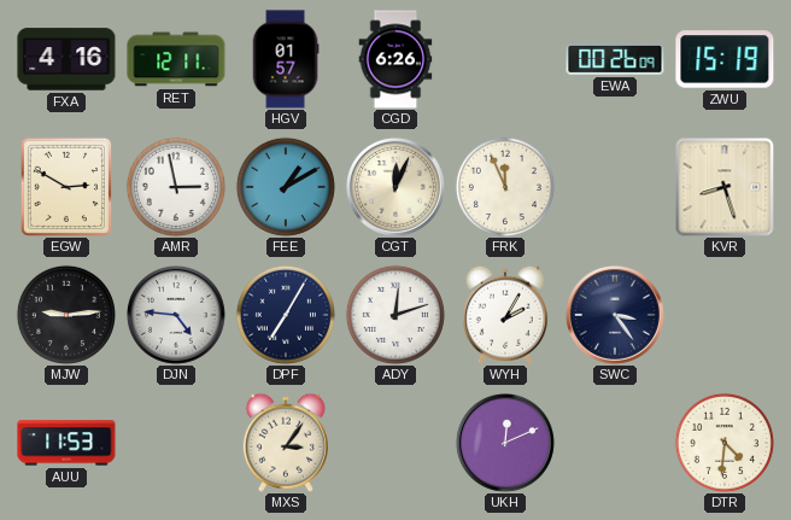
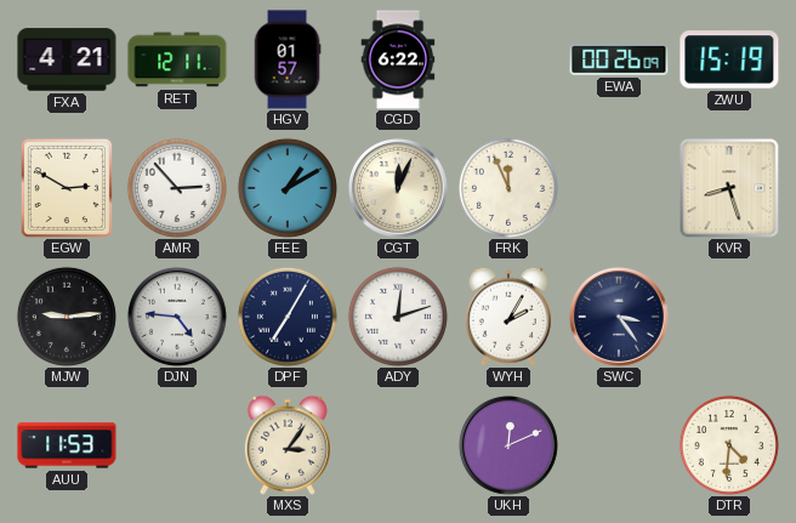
FXA: 4:16 -> 4:21 (67, 59)
CGD: 6:26 -> 6:22 (398, 59)
AMR: 2:58 -> 2:53 (177, 188)
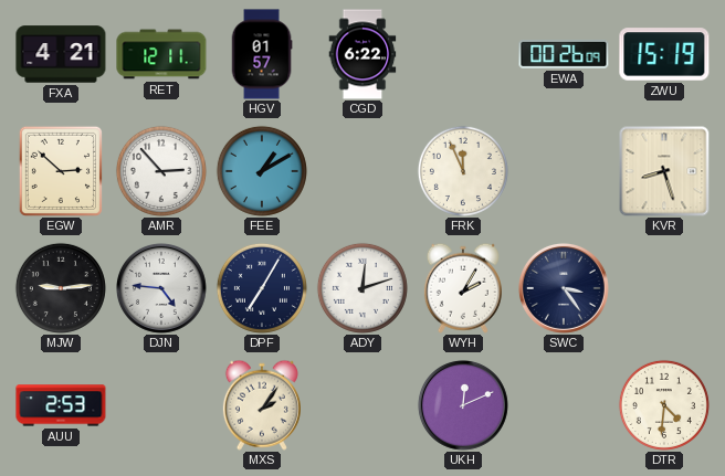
EGW: 2:50 -> 2:52 (61, 171)
CGT: 12:04 -> none (398, 188)
AUU: 11:53 -> 2:53 (61, 405)
MXS: 3:06 -> 2:06 (262, 405)
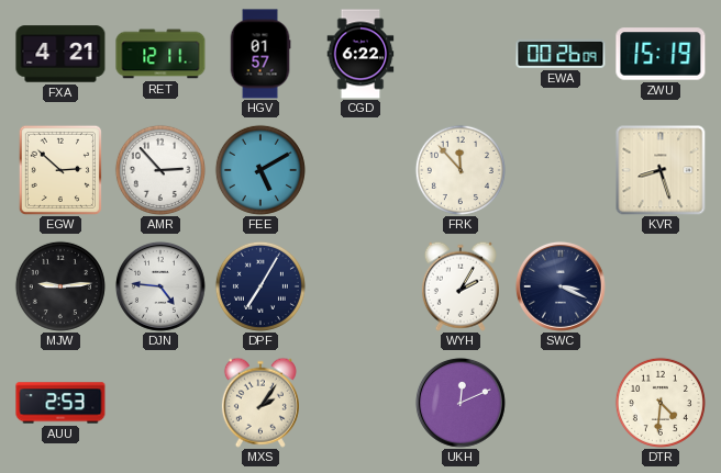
FEE: 1:10 -> 5:10 (260, 170)
FRK: 11:56 -> 11:53 (461, 170)
ADY: 12:12 -> none (362, 288)
SWC: 3:24 -> 3:19 (561, 286)
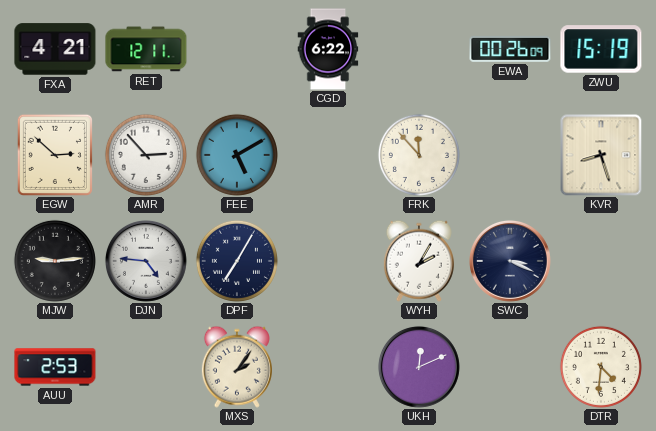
HGV: 01:57 -> none (260, 54)
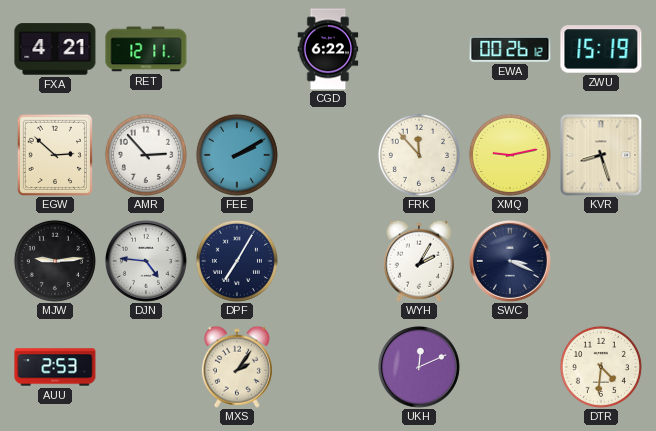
EWA: 00:26:09 -> 00:26:12 (510, 49)
FEE: 5:10 -> 2:10 (237, 155)
XMQ: none -> 9:13 (510, 155)
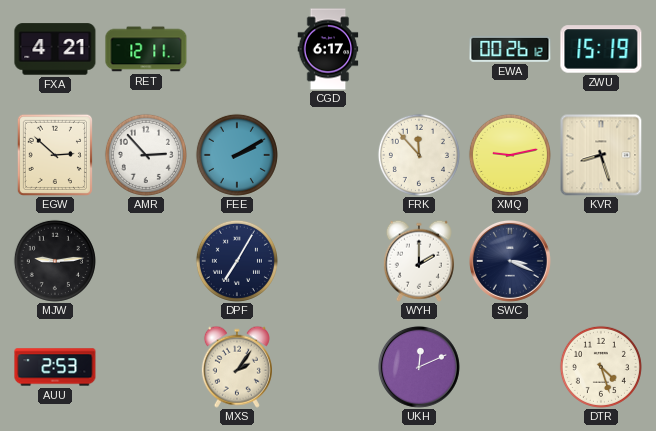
CGD: 6:22 -> 6:17 (328, 49)
DJN: 4:46 -> none (146, 261)
WYH: 2:05 -> 2:00 (419, 261)
DTR: 4:31 -> 4:27 (601, 367)
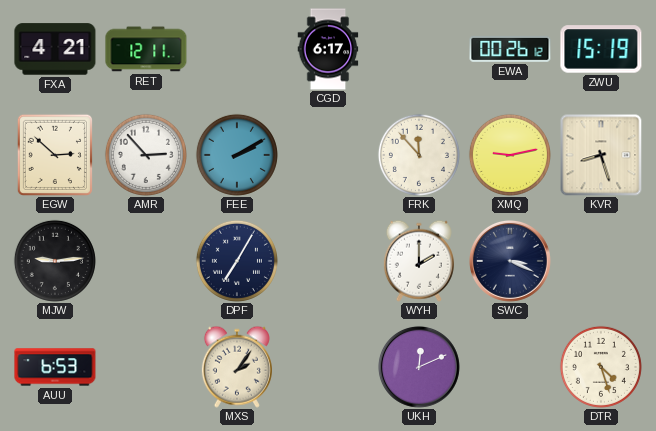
AUU: 2:53 -> 6:53 (55, 367)
